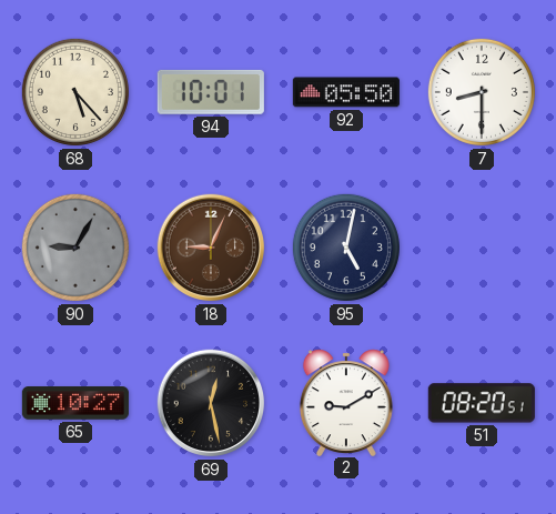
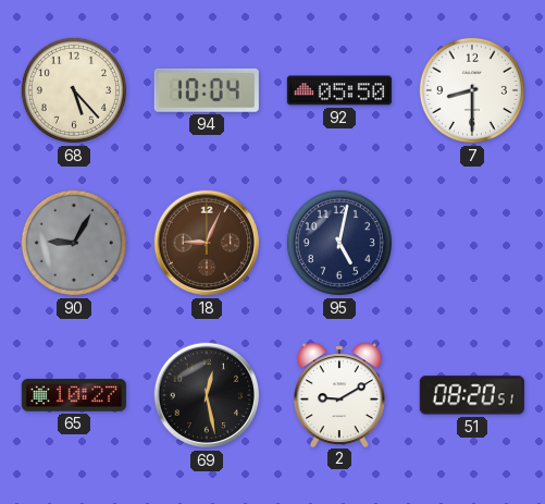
94: 10:01 -> 10:04 (207, 90)
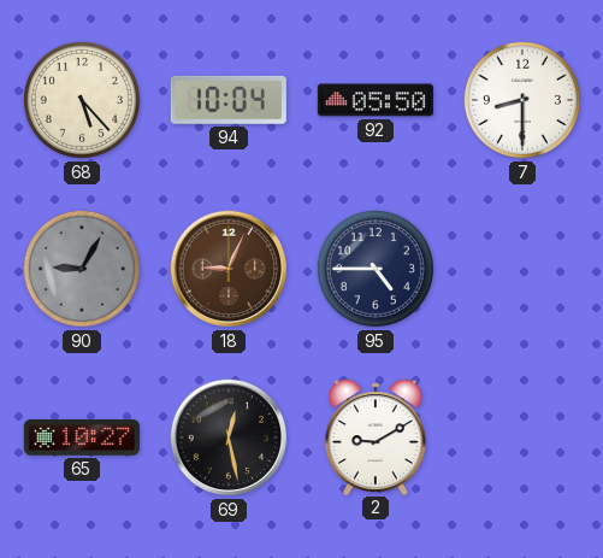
95: 5:02 -> 4:45 (376, 269)
51: 08:20 -> none (472, 395)
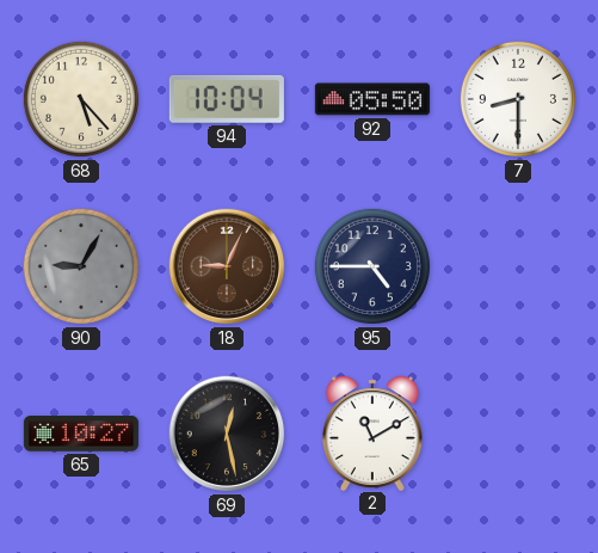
2: 9:10 -> 11:10 (372, 432)
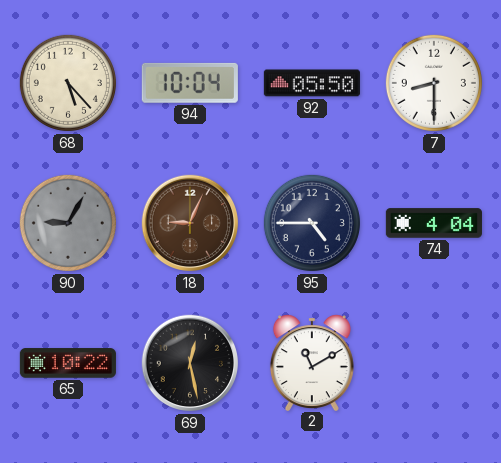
74: none -> 4:04 (434, 223)
65: 10:27 -> 10:22 (68, 363)
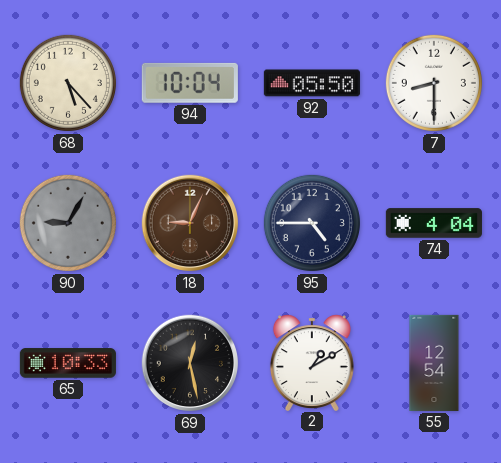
65: 10:22 -> 10:33 (68, 363)
2: 11:10 -> 1:10 (312, 362)
55: none -> 12:54 (434, 363)
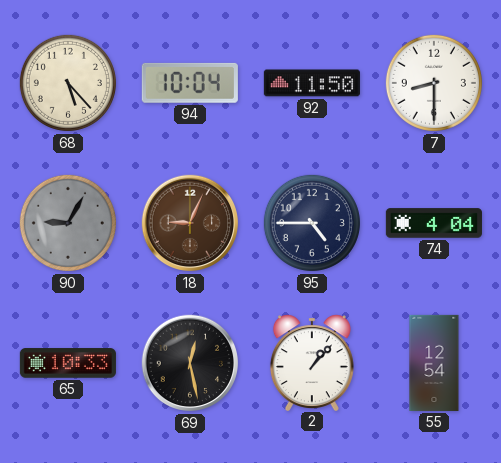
92: 05:50 -> 11:50 (312, 83)
2: 1:10 -> 1:07 (312, 362)
